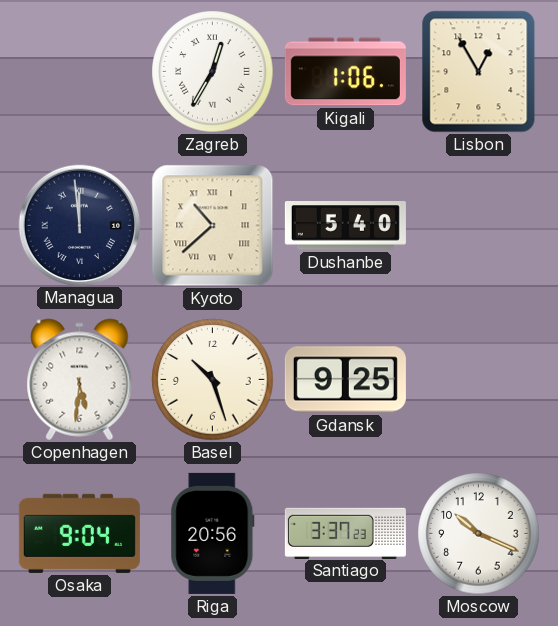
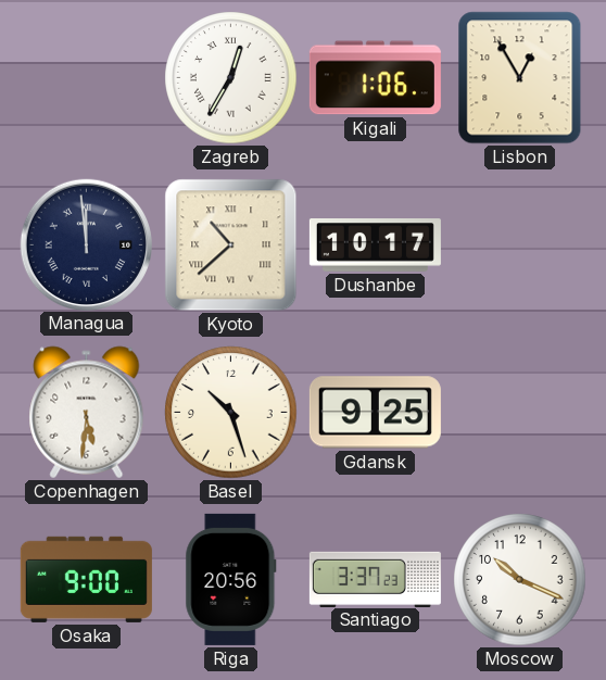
Dushanbe: 5:40 -> 10:17 (375, 245)
Osaka: 9:04 -> 9:00 (86, 579)
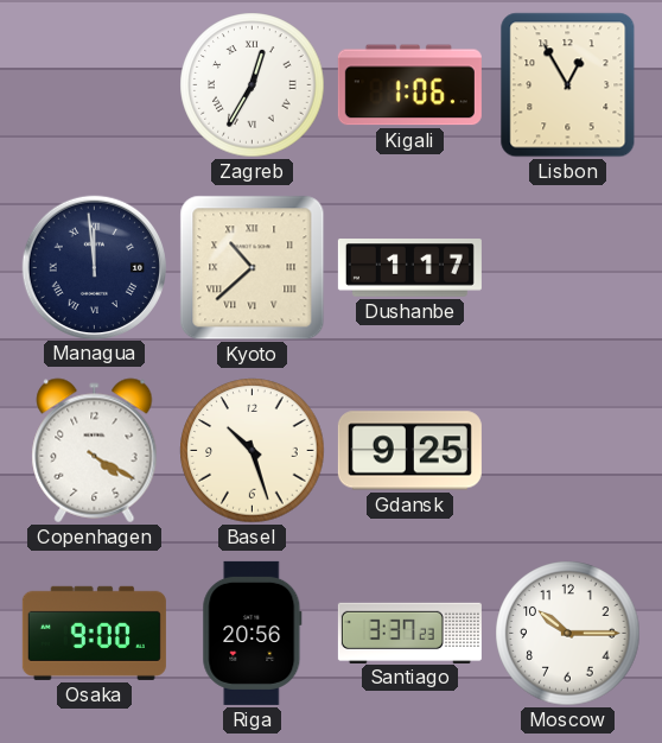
Dushanbe: 10:17 -> 1:17 (409, 268)
Copenhagen: 5:31 -> 4:20 (95, 451)
Moscow: 10:19 -> 10:15 (568, 634)
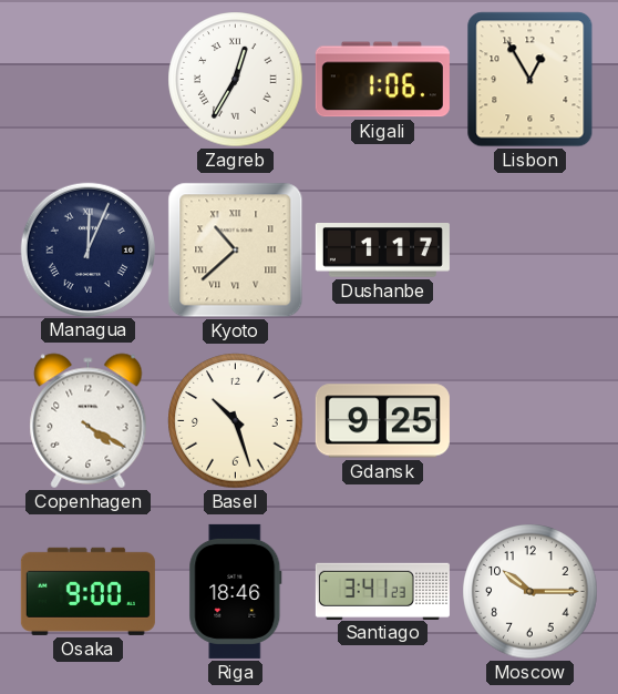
Managua: 11:59 -> 12:04 (87, 249)
Riga: 20:56 -> 18:46 (236, 591)
Santiago: 3:37 -> 3:41 (382, 591)
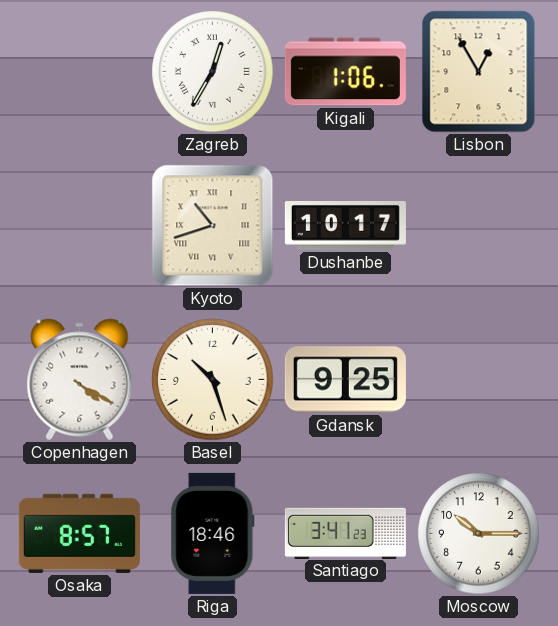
Managua: 12:04 -> none (87, 249)
Kyoto: 10:38 -> 10:42 (213, 226)
Dushanbe: 1:17 -> 10:17 (345, 226)
Osaka: 9:00 -> 8:57 (79, 533)
